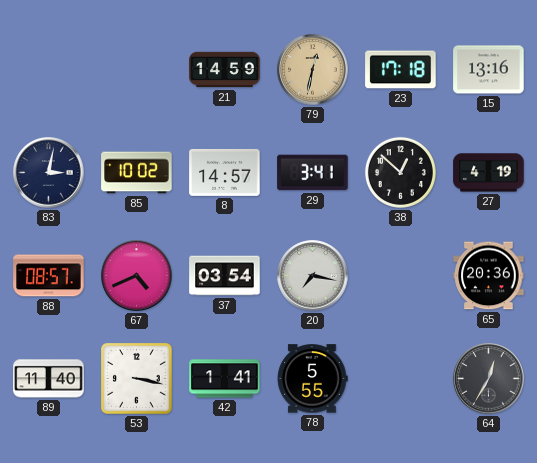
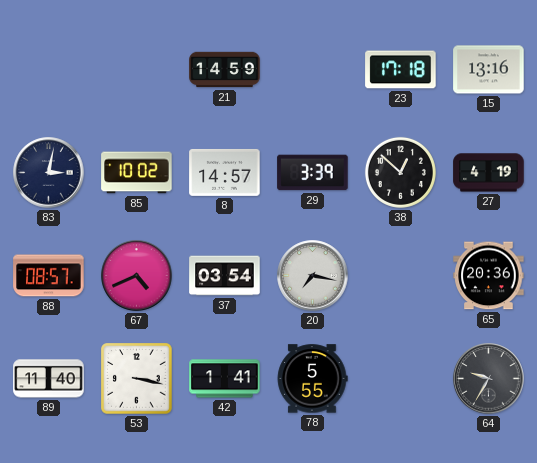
79: 12:32 -> none (313, 70)
29: 3:41 -> 3:39 (313, 173)
64: 12:35 -> 9:35 (489, 379)
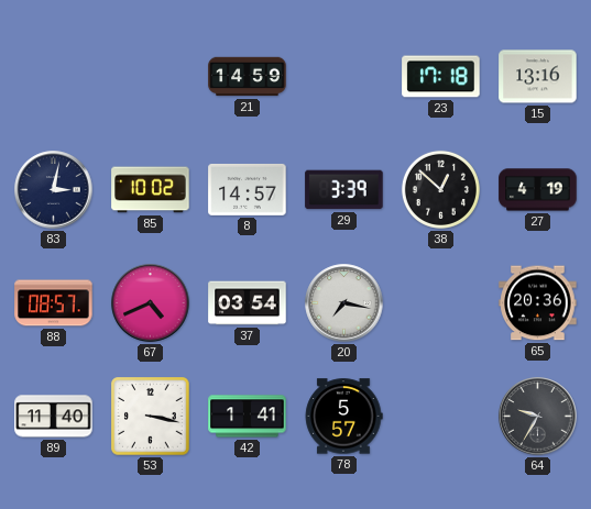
78: 5:55 -> 5:57 (343, 417)
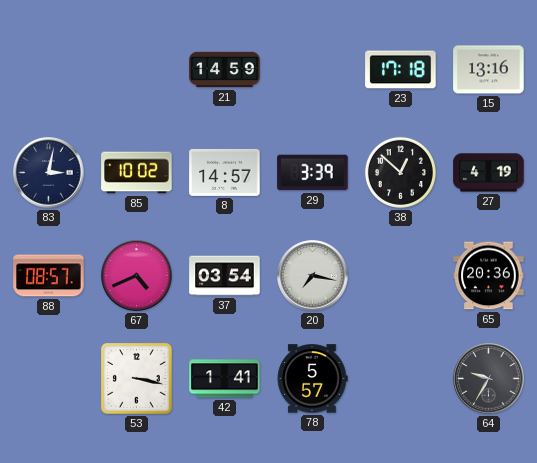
89: 11:40 -> none (54, 417)
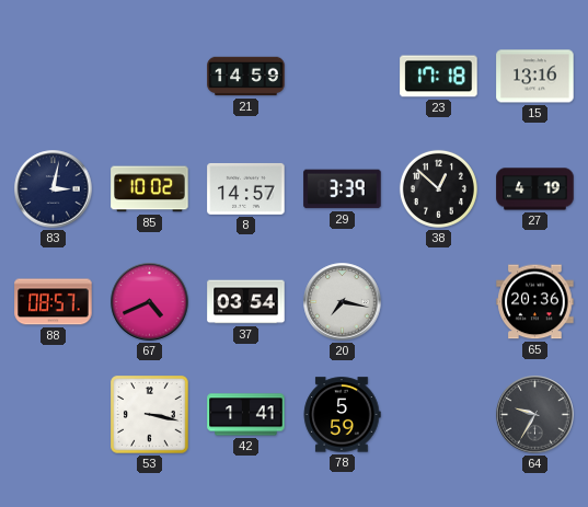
78: 5:57 -> 5:59 (342, 415)
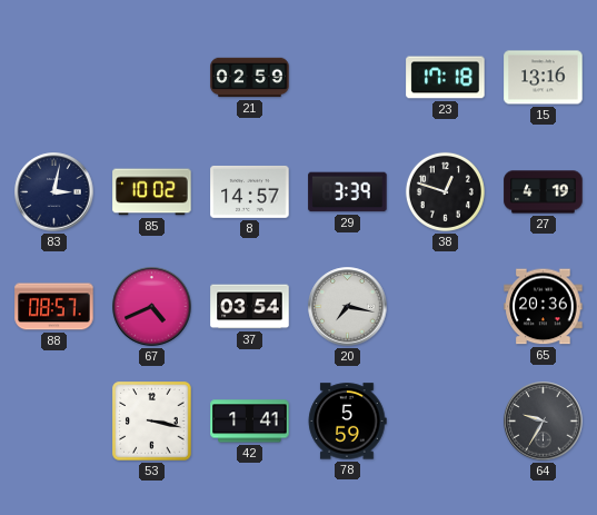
21: 14:59 -> 02:59 (250, 78)
38: 12:52 -> 12:48 (445, 191)
